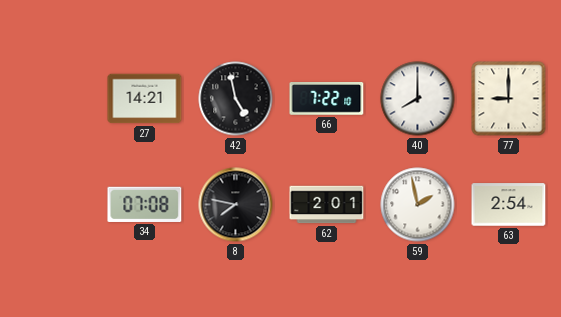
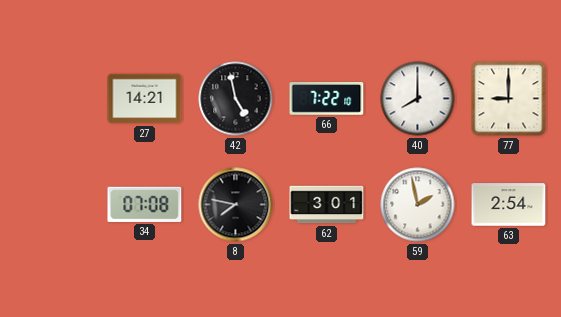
62: 2:01 -> 3:01 (327, 205)
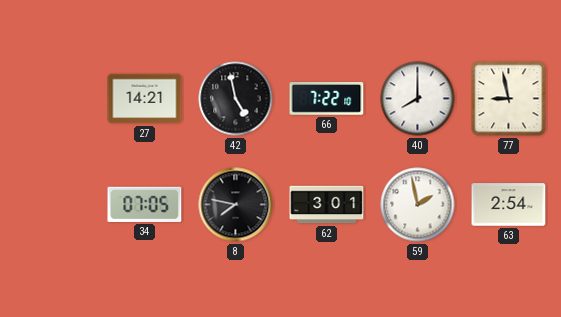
77: 9:00 -> 8:58 (509, 99)
34: 07:08 -> 07:05 (145, 204)
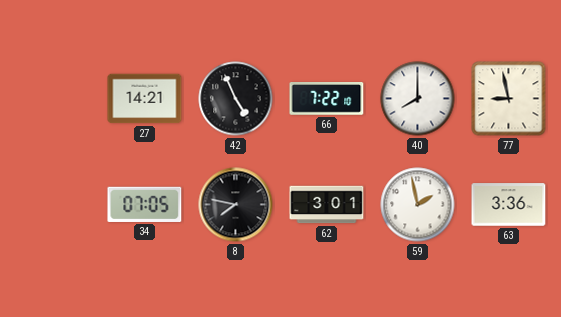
42: 4:58 -> 4:56 (236, 99)
63: 2:54 -> 3:36 (509, 205)
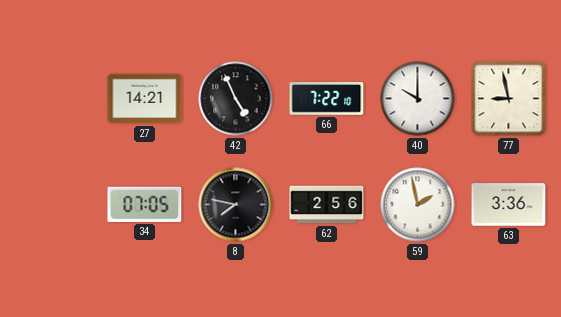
40: 8:00 -> 10:00 (418, 99)
62: 3:01 -> 2:56 (327, 205)
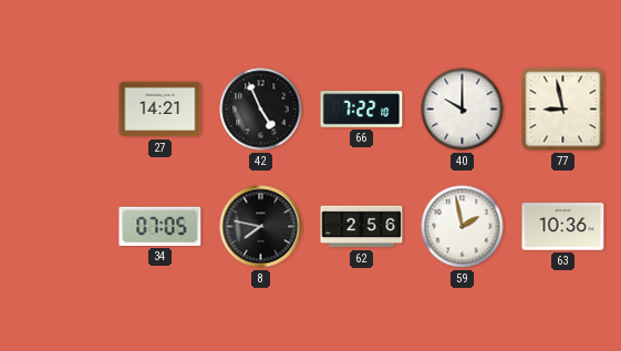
63: 3:36 -> 10:36 (563, 227)
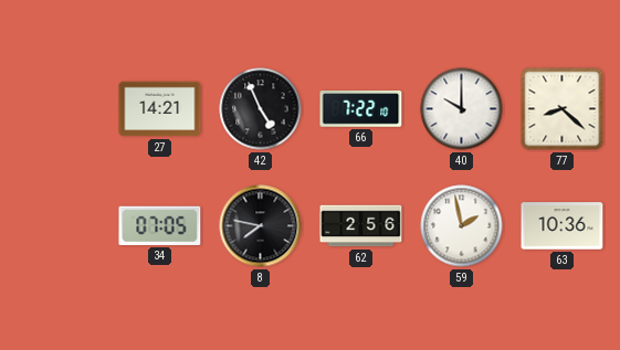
77: 8:58 -> 8:22 (563, 109)
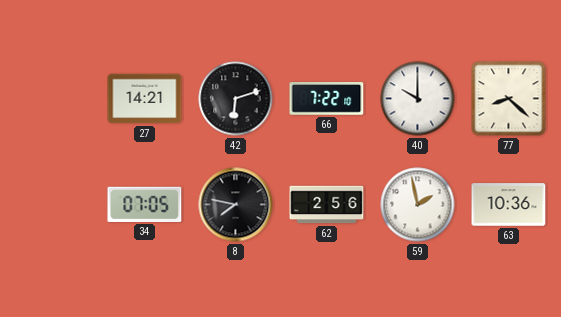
42: 4:56 -> 6:12 (236, 99)
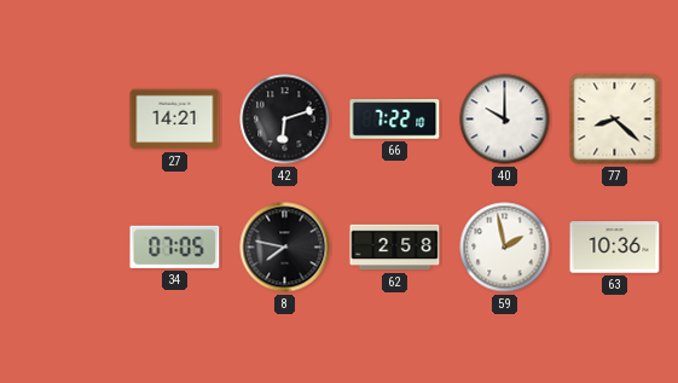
62: 2:56 -> 2:58 (395, 248)
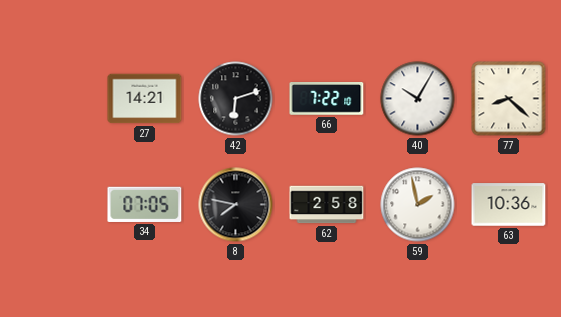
40: 10:00 -> 10:05 (418, 99)
